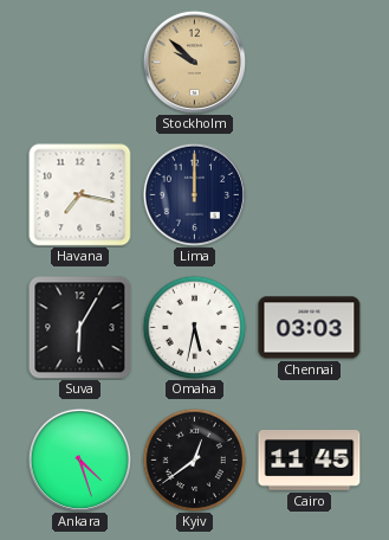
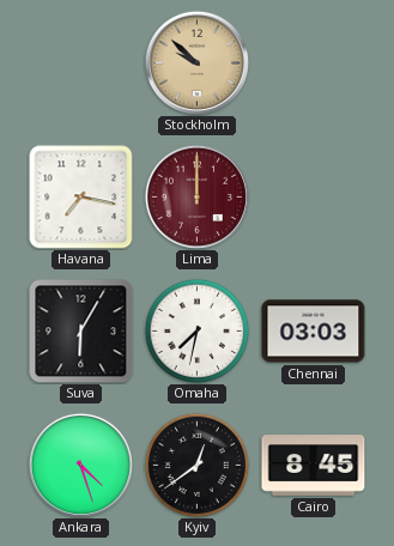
Lima dial: navy -> burgundy (196, 196)
Omaha: 5:32 -> 7:32 (196, 330)
Cairo: 11:45 -> 8:45 (314, 466)
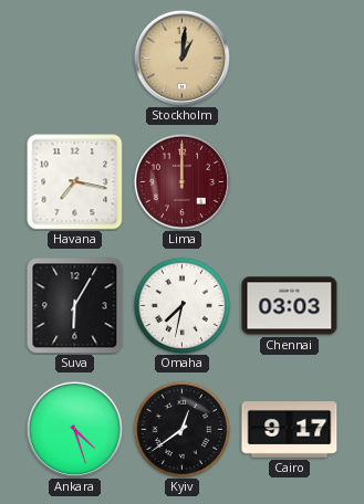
Stockholm: 9:52 -> 1:01 (181, 57)
Cairo: 8:45 -> 9:17 (290, 430)
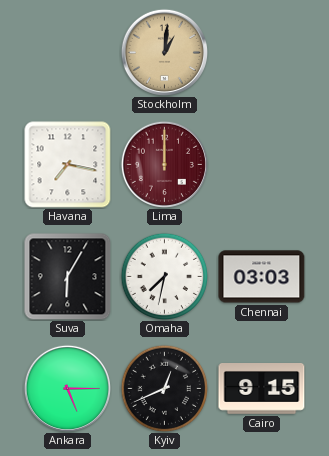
Ankara: 4:27 -> 5:15 (67, 388)
Kyiv: 12:39 -> 12:41 (164, 388)
Cairo: 9:17 -> 9:15 (262, 389)
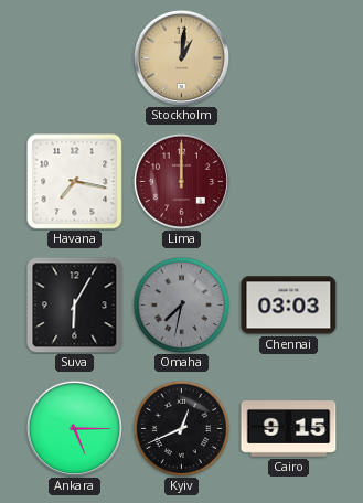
Omaha dial: white -> grey (181, 304)
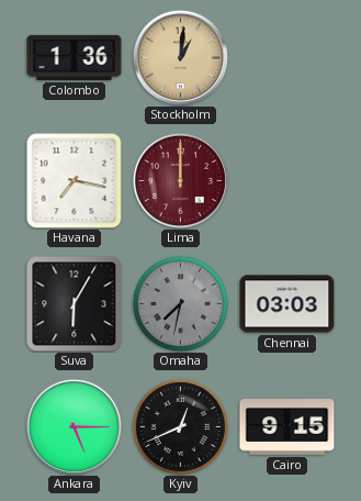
Colombo: none -> 1:36 (75, 57)
